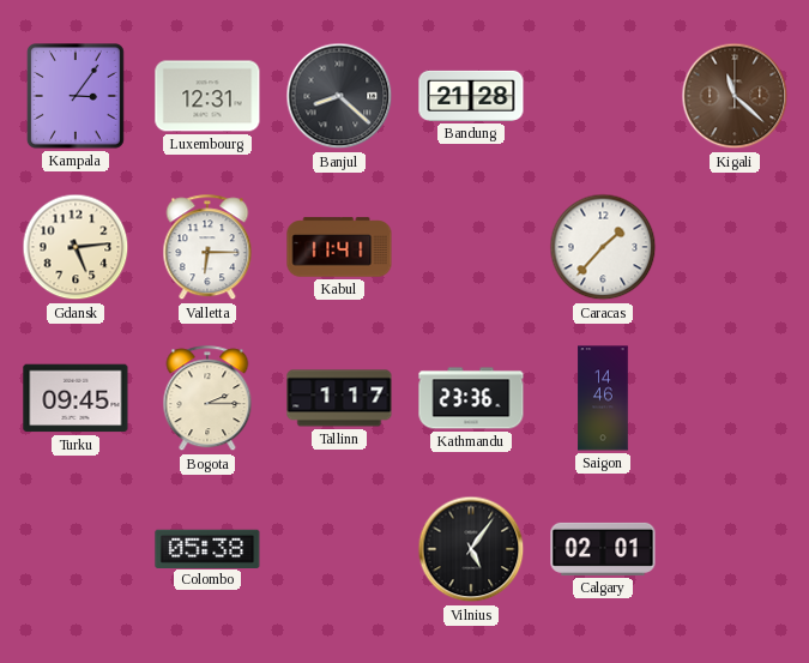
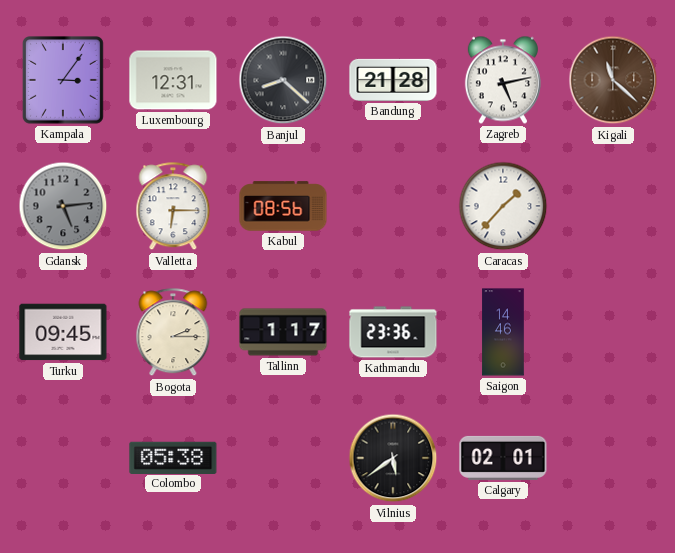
Zagreb: none -> 5:13 (503, 80)
Gdansk dial: cream -> grey (63, 206)
Kabul: 11:41 -> 08:56 (283, 206)
Vilnius: 5:06 -> 5:39 (393, 458)
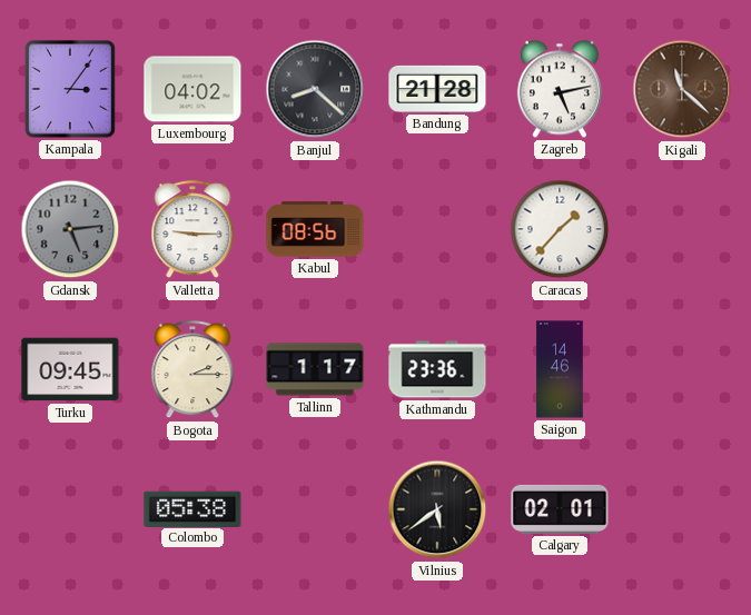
Luxembourg: 12:31 -> 04:02 (192, 89)
Valletta: 6:15 -> 9:15 (192, 230)
